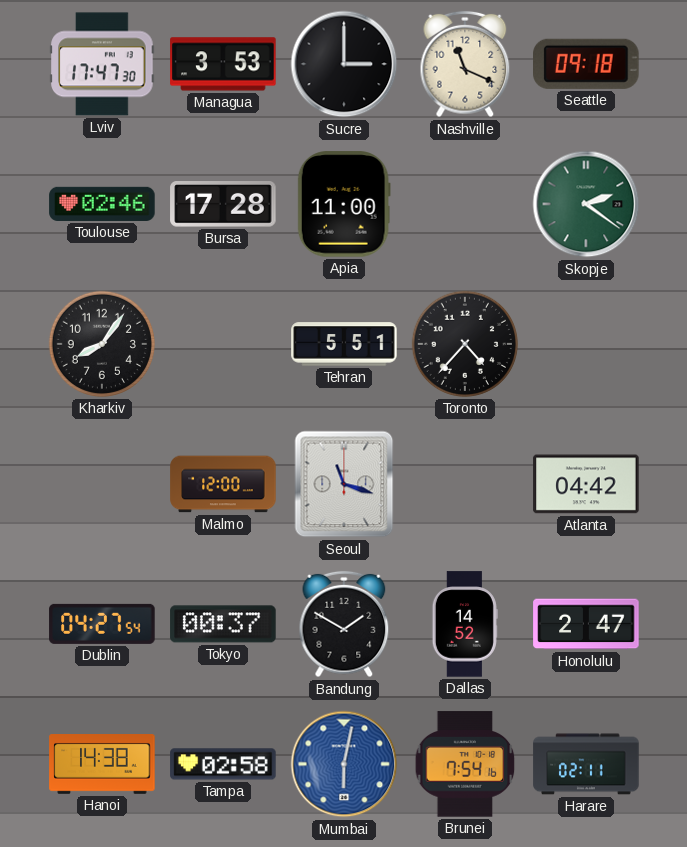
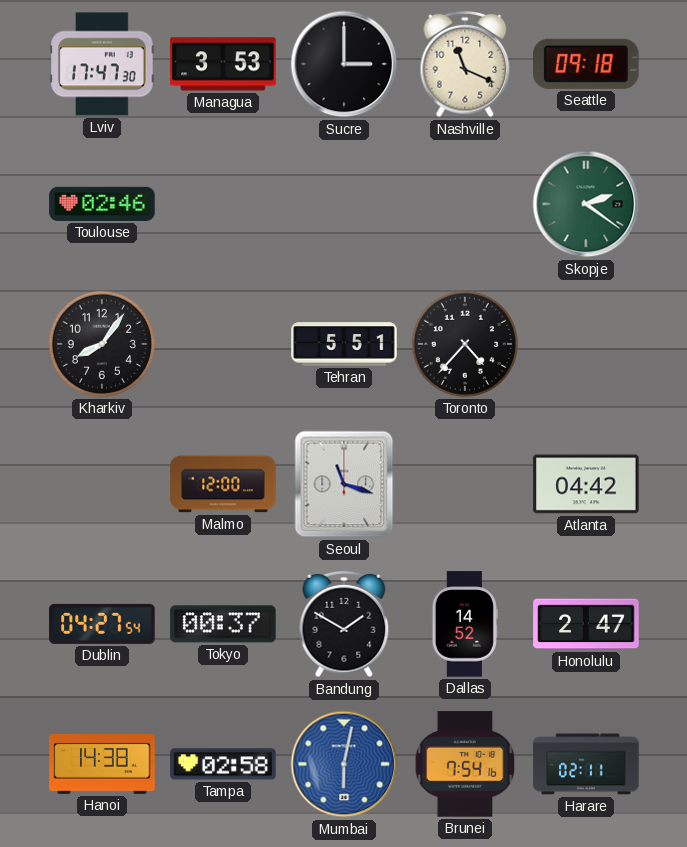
Bursa: 17:28 -> none (223, 204)
Apia: 11:00 -> none (344, 204)
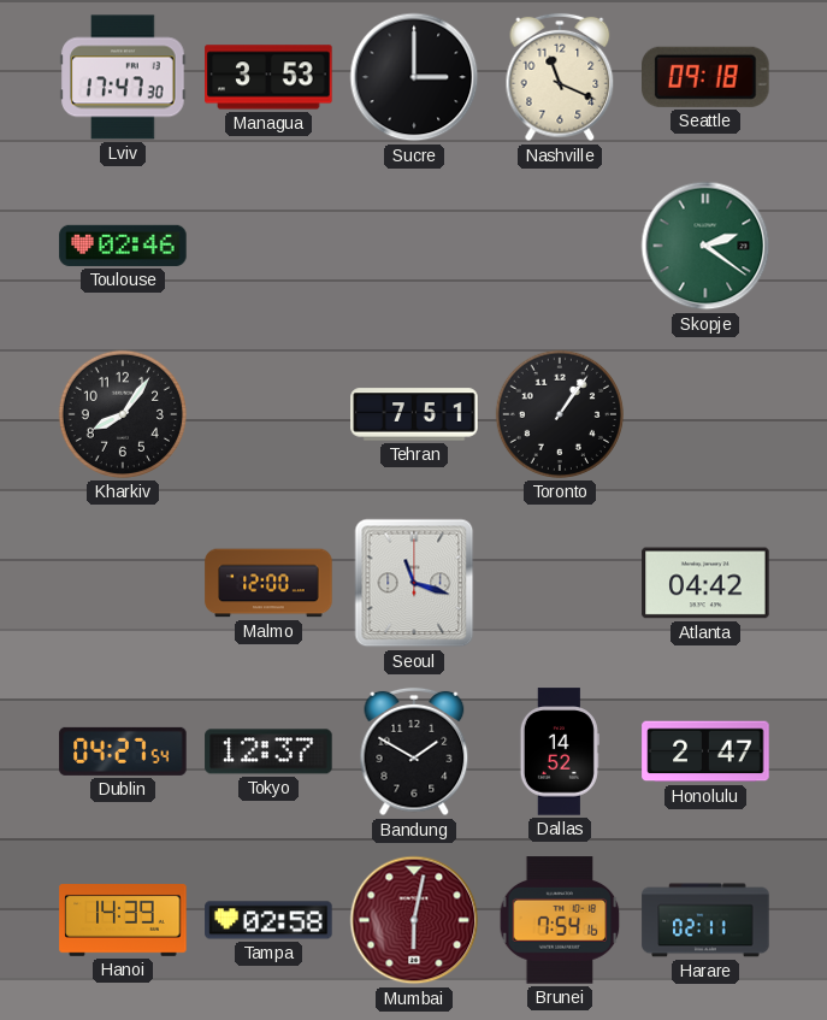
Tehran: 5:51 -> 7:51 (414, 414)
Toronto: 4:37 -> 1:06 (560, 414)
Tokyo: 00:37 -> 12:37 (268, 751)
Hanoi: 14:38 -> 14:39 (123, 921)
Mumbai dial: blue -> burgundy (414, 920)
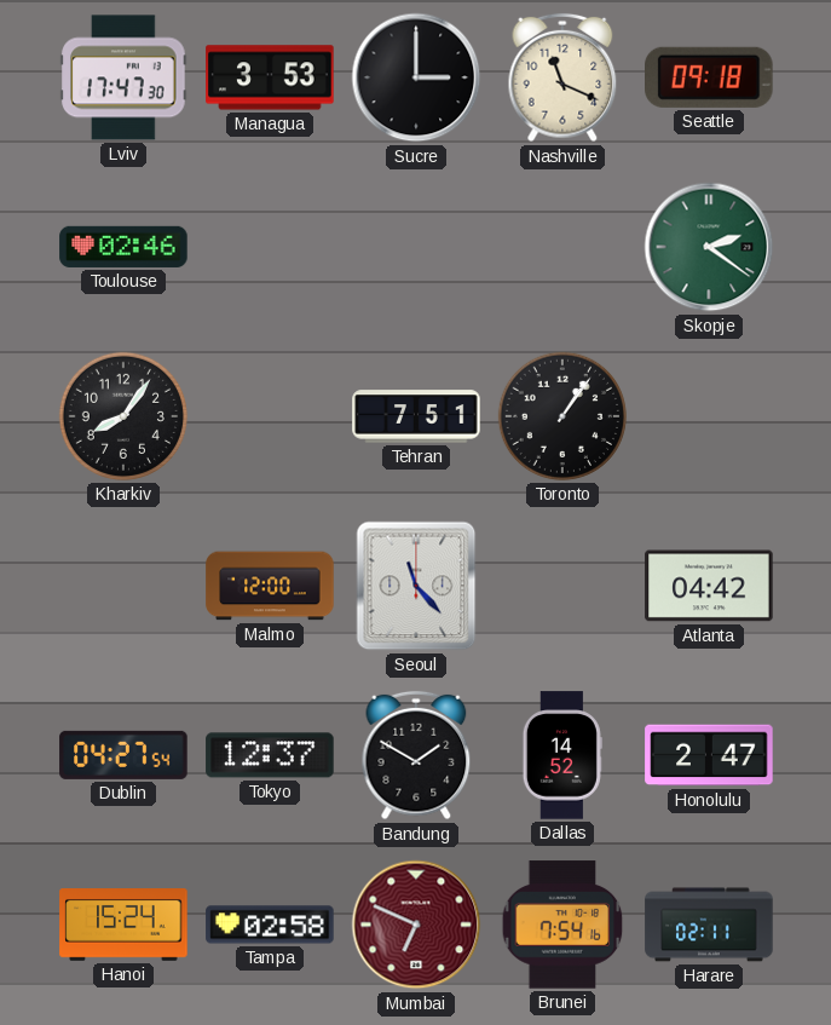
Seoul: 11:18 -> 11:23 (416, 586)
Hanoi: 14:39 -> 15:24 (123, 926)
Mumbai: 6:02 -> 6:49 (416, 925)
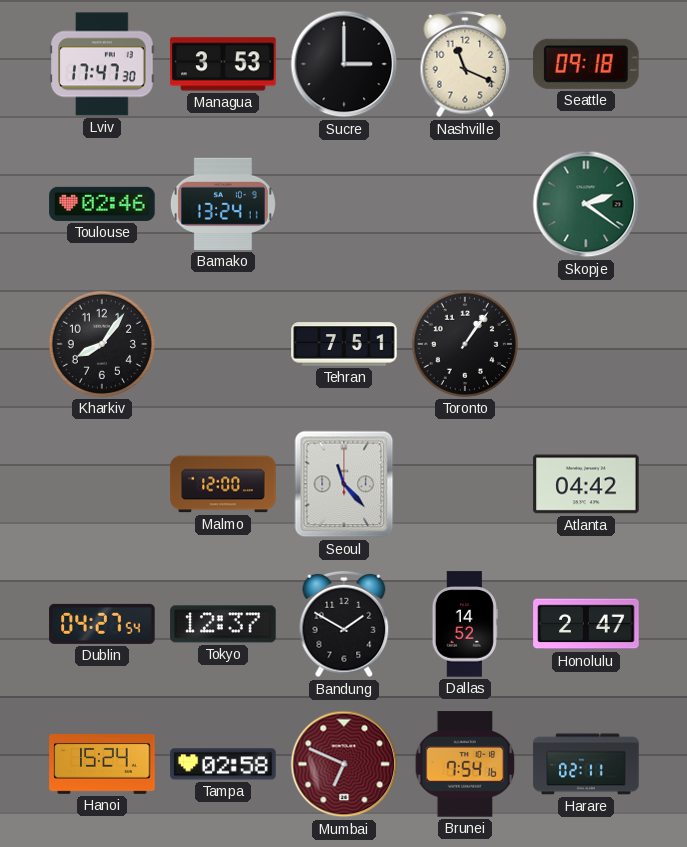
Bamako: none -> 13:24 (223, 204)
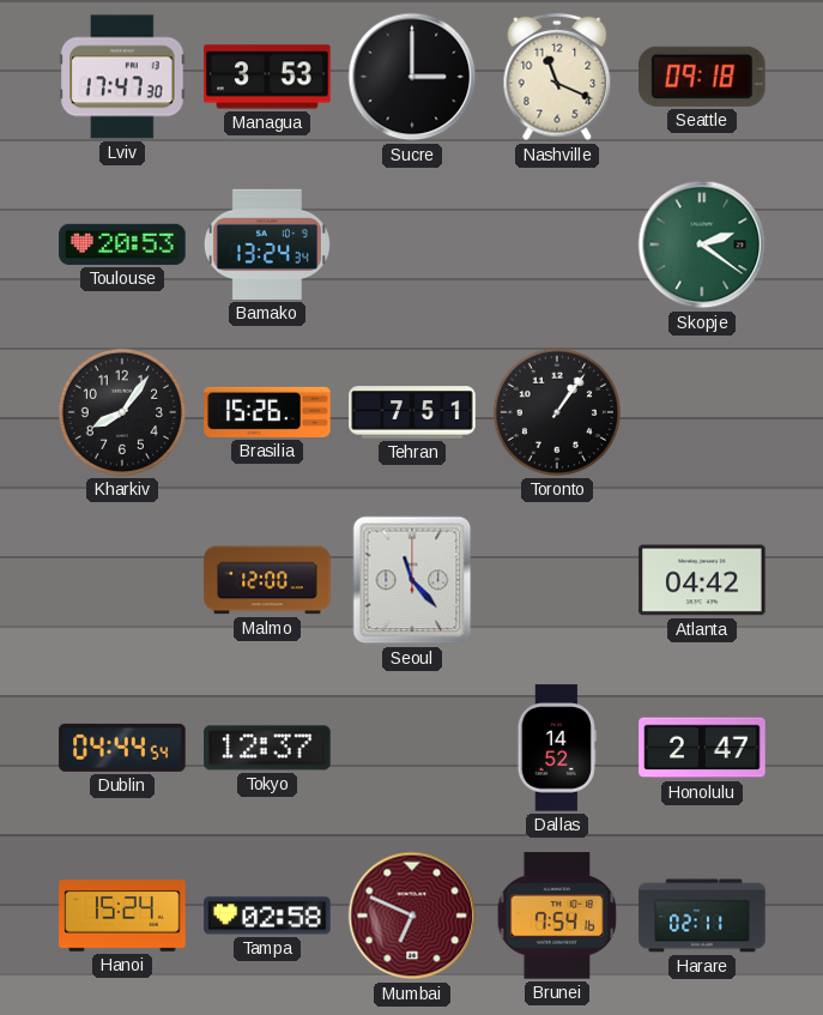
Toulouse: 02:46 -> 20:53 (122, 244)
Bamako: 13:24:11 -> 13:24:34 (267, 244)
Brasilia: none -> 15:26 (267, 412)
Dublin: 04:27 -> 04:44 (122, 748)
Bandung: 1:50 -> none (344, 624)
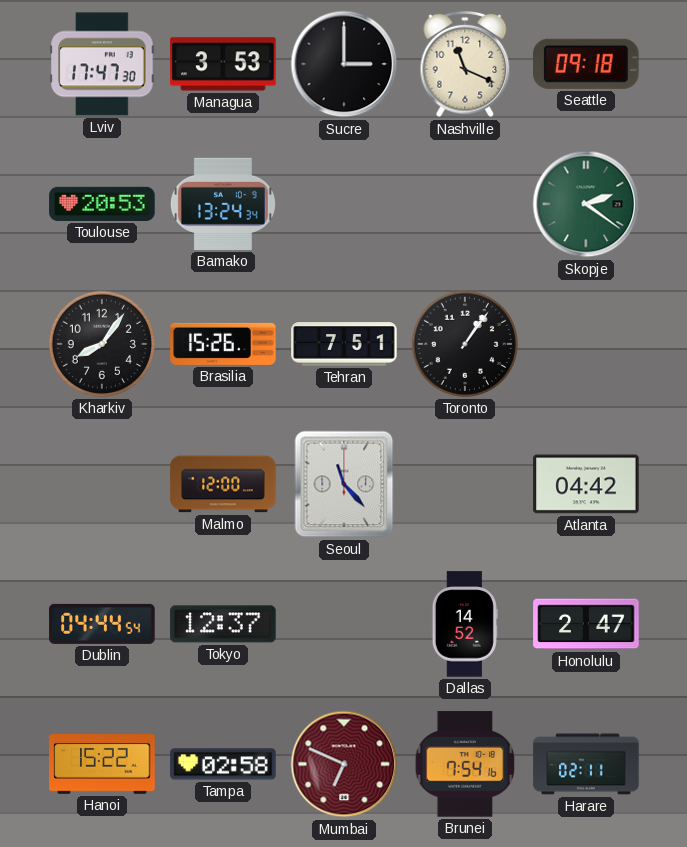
Hanoi: 15:24 -> 15:22 (102, 765)
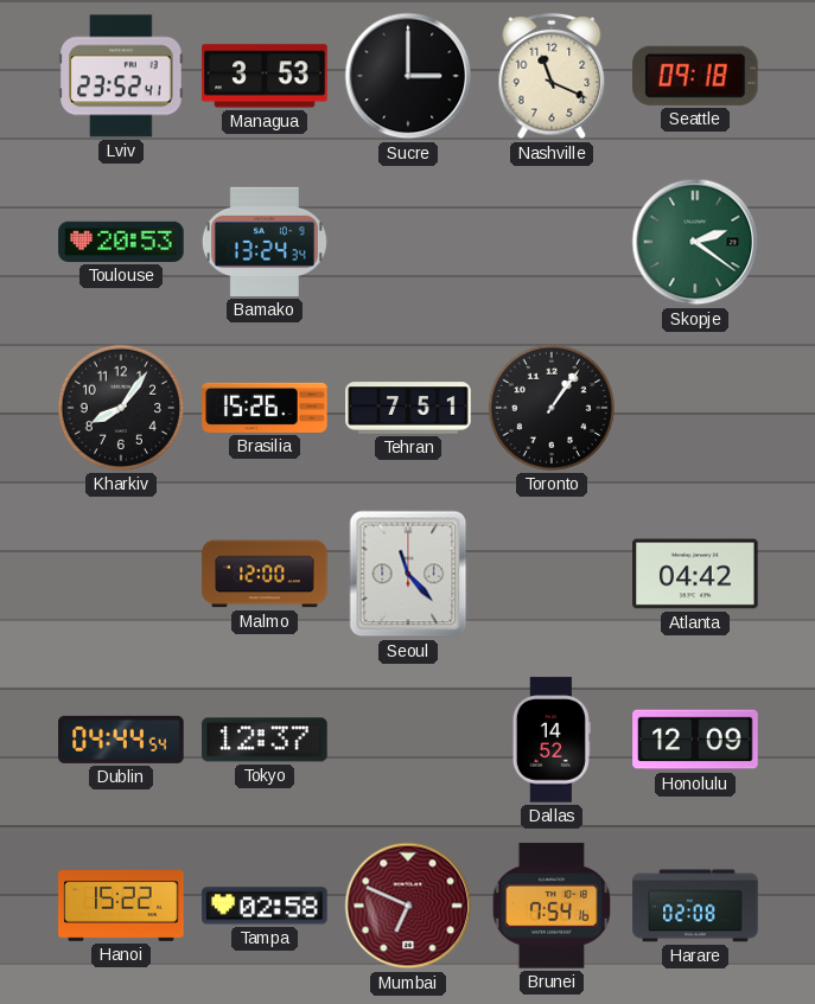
Lviv: 17:47 -> 23:52 (121, 76)
Honolulu: 2:47 -> 12:09 (695, 740)
Harare: 02:11 -> 02:08 (695, 906)
